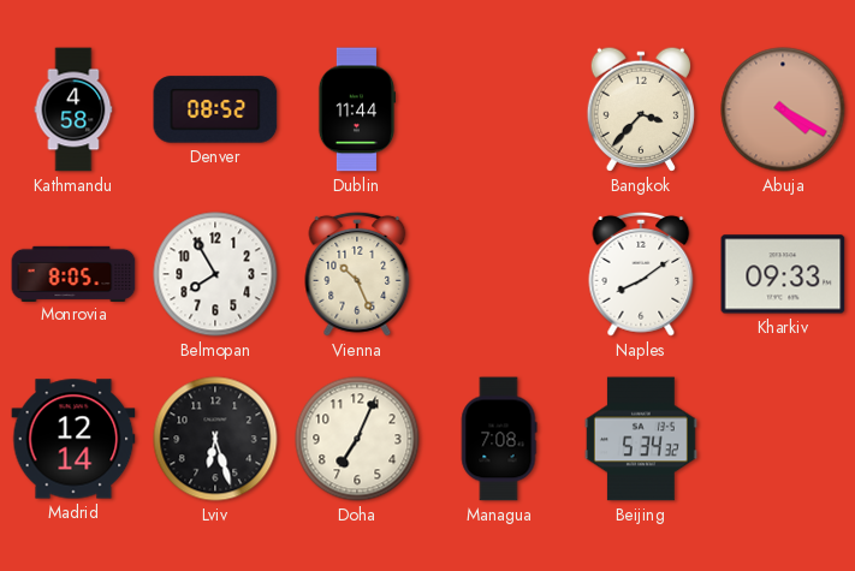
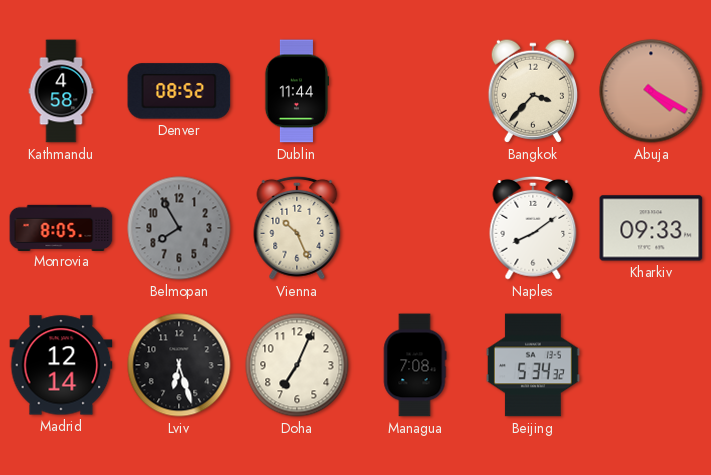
Belmopan dial: white -> grey (179, 228)
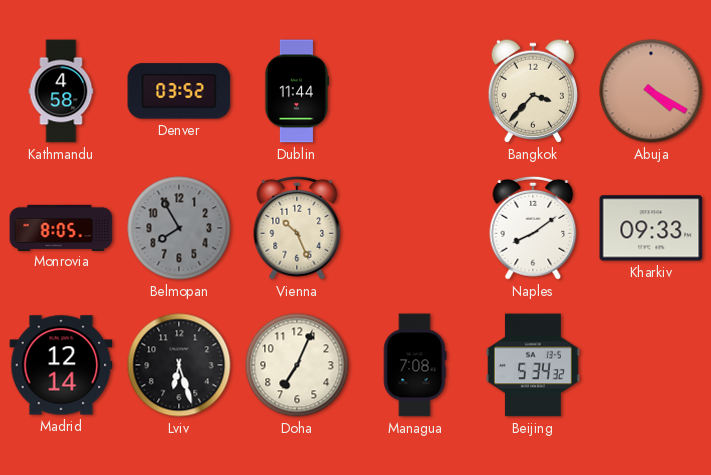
Denver: 08:52 -> 03:52 (179, 91)
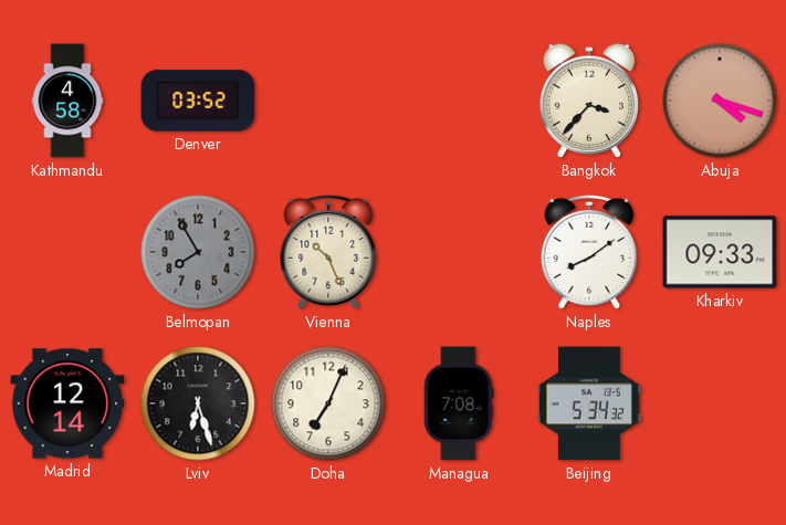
Dublin: 11:44 -> none (297, 91)
Abuja: 4:20 -> 4:18 (720, 101)
Monrovia: 8:05 -> none (61, 227)
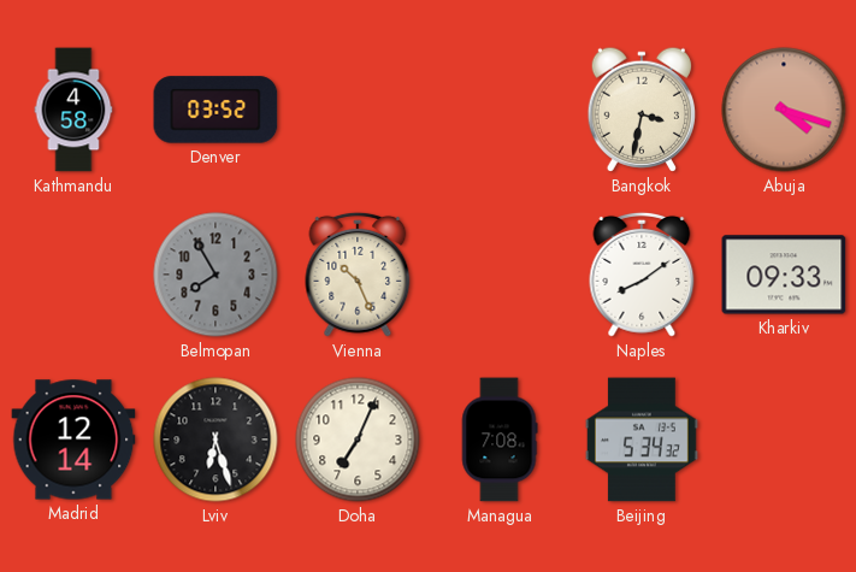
Bangkok: 3:37 -> 3:32 (640, 110)
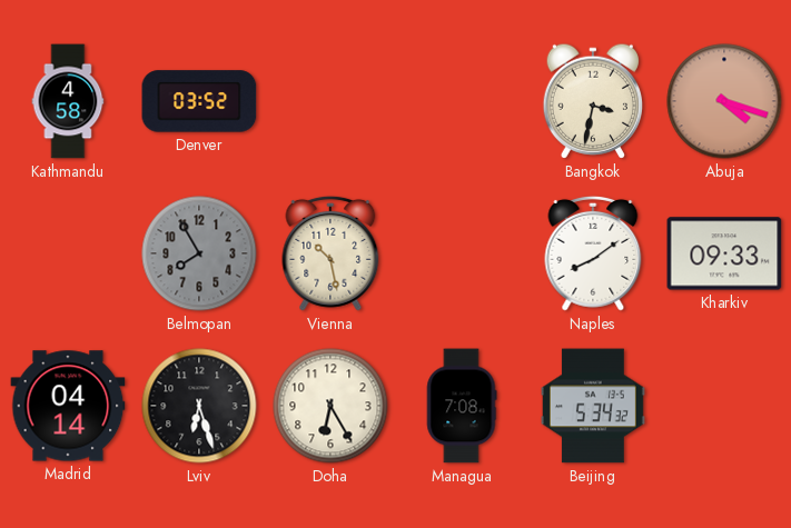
Vienna: 10:26 -> 10:28 (330, 253)
Madrid: 12:14 -> 04:14 (68, 406)
Doha: 7:04 -> 6:25 (330, 406)
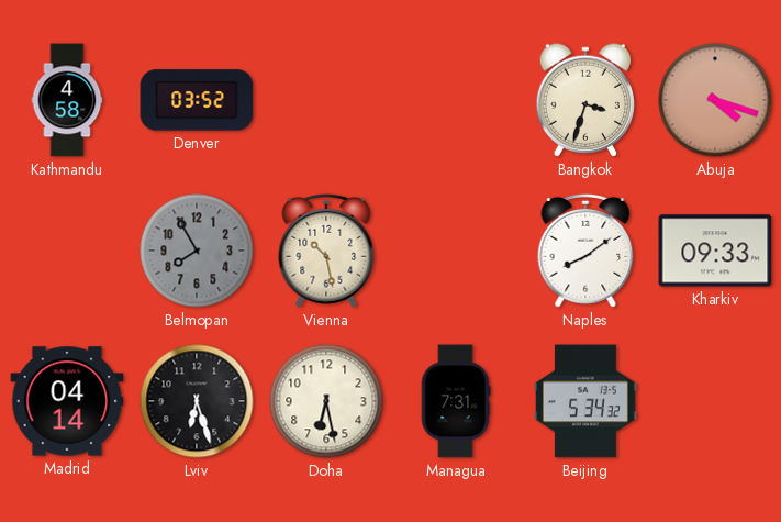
Bangkok: 3:32 -> 3:33 (584, 100)
Doha: 6:25 -> 6:28 (326, 401)
Managua: 7:08 -> 7:31 (456, 401)
